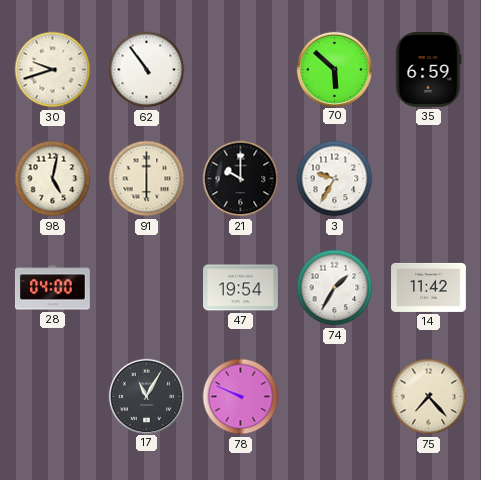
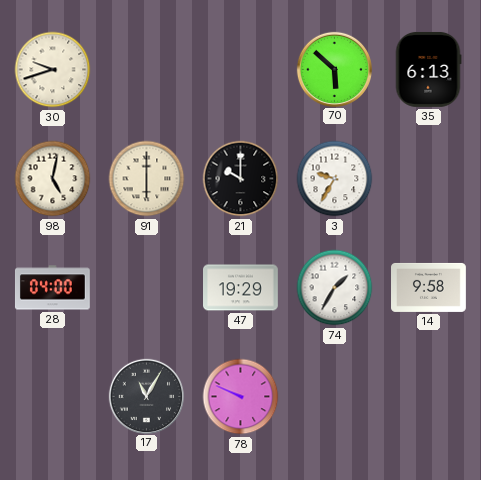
62: 10:54 -> none (147, 70)
35: 6:59 -> 6:13 (428, 69)
47: 19:54 -> 19:29 (241, 288)
14: 11:42 -> 9:58 (429, 287)
75: 7:23 -> none (429, 397)
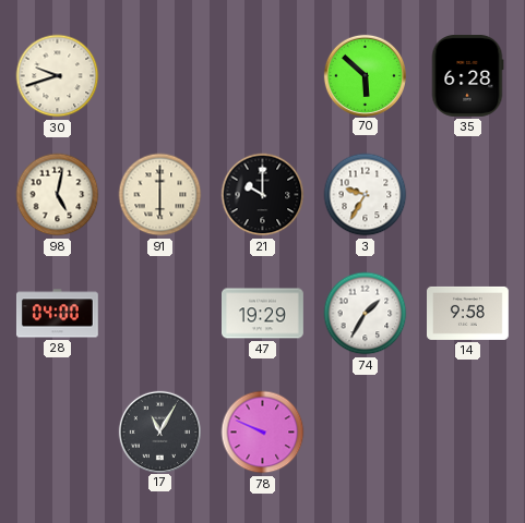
35: 6:13 -> 6:28 (467, 75)
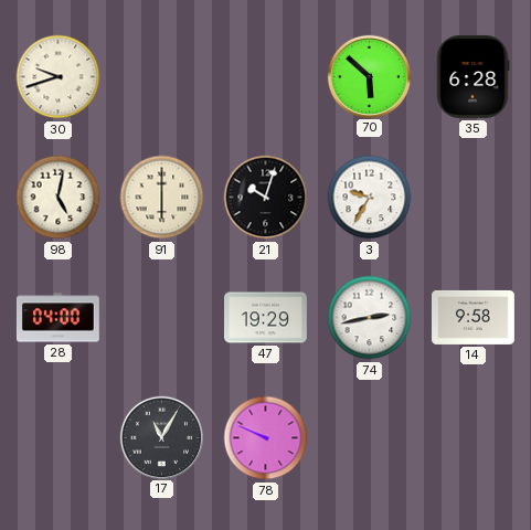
21: 10:00 -> 10:03 (266, 198)
74: 1:35 -> 2:43 (370, 318)
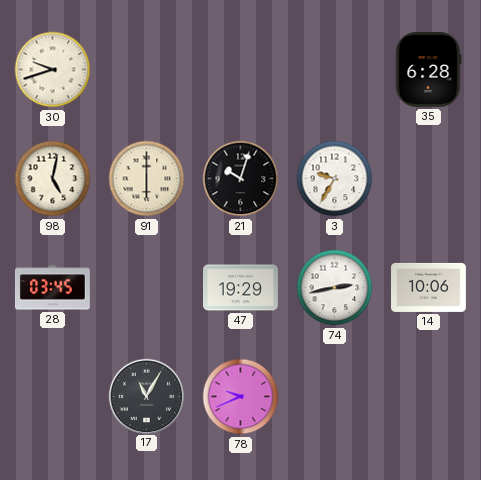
70: 5:52 -> none (369, 76)
28: 04:00 -> 03:45 (52, 288)
14: 9:58 -> 10:06 (429, 287)
78: 9:49 -> 9:41 (241, 397)
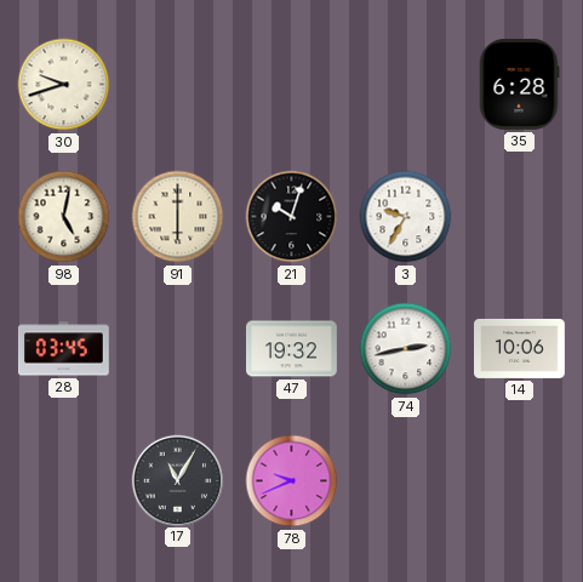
47: 19:29 -> 19:32 (292, 349)
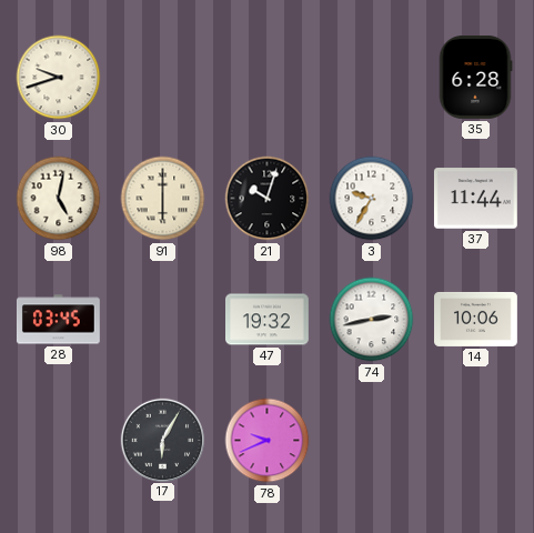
37: none -> 11:44 (475, 199)
17: 11:05 -> 6:05 (162, 440)
